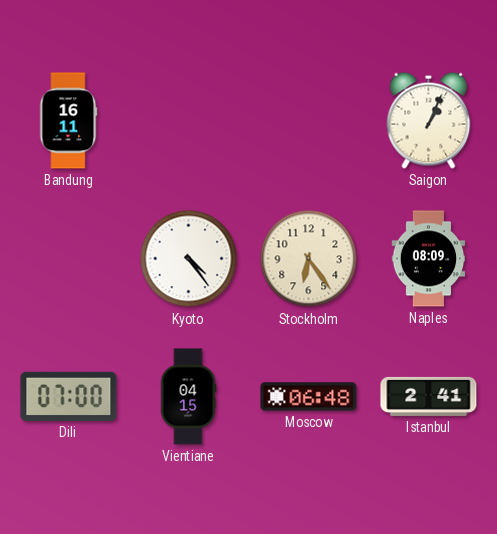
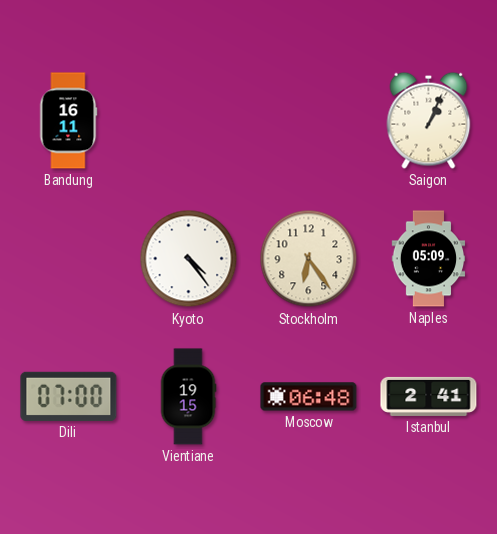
Naples: 08:09 -> 05:09 (429, 259)
Vientiane: 04:15 -> 19:15 (188, 397)
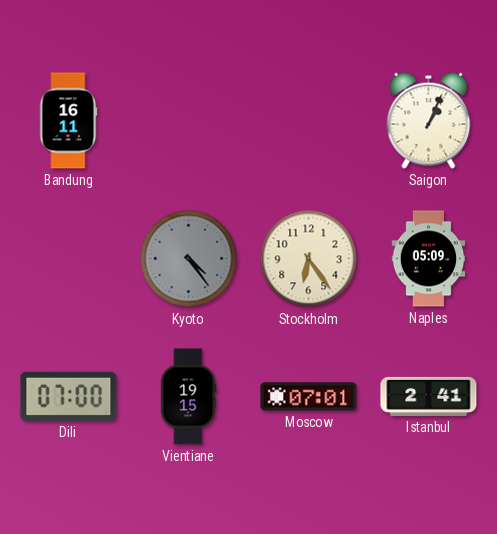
Kyoto dial: white -> grey (189, 259)
Moscow: 06:48 -> 07:01 (309, 397)
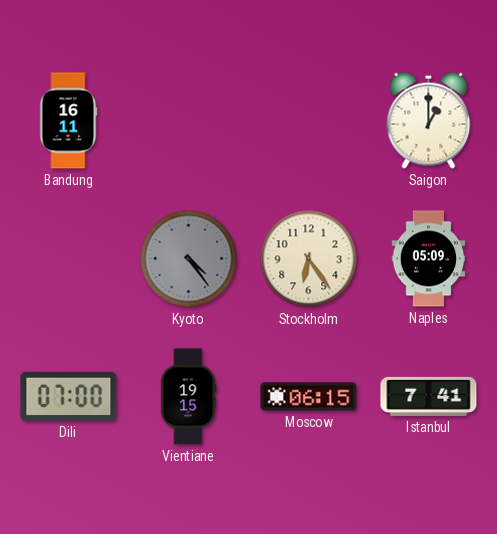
Saigon: 1:04 -> 1:00 (429, 120)
Moscow: 07:01 -> 06:15 (309, 397)
Istanbul: 2:41 -> 7:41 (429, 396)
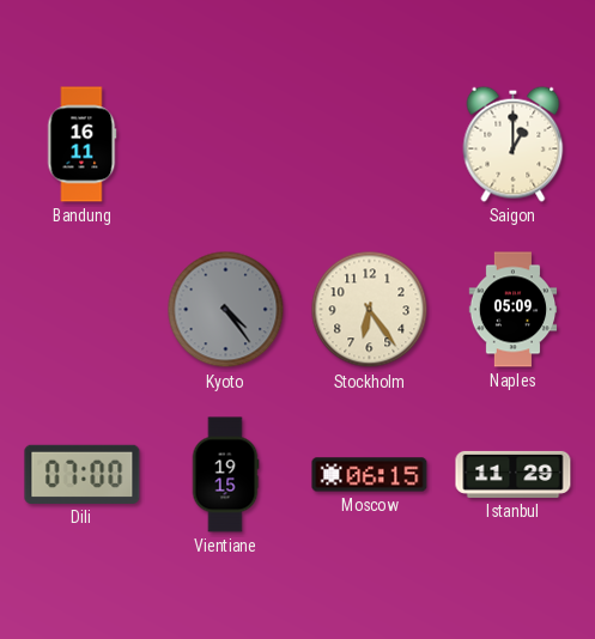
Istanbul: 7:41 -> 11:29 (514, 474)
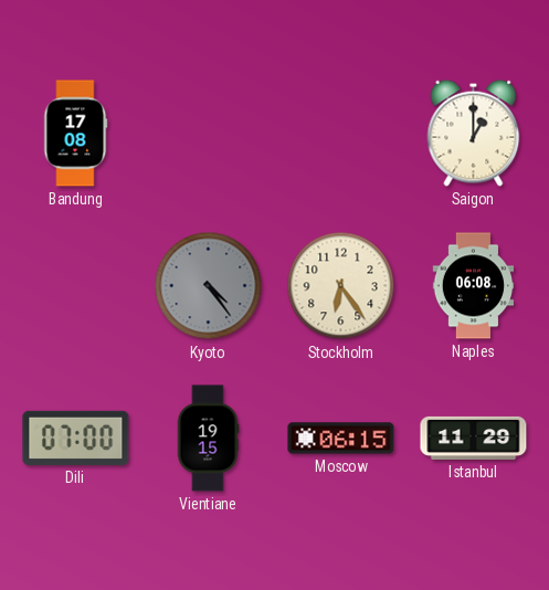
Bandung: 16:11 -> 17:08 (75, 134)
Naples: 05:09 -> 06:08 (474, 286)
